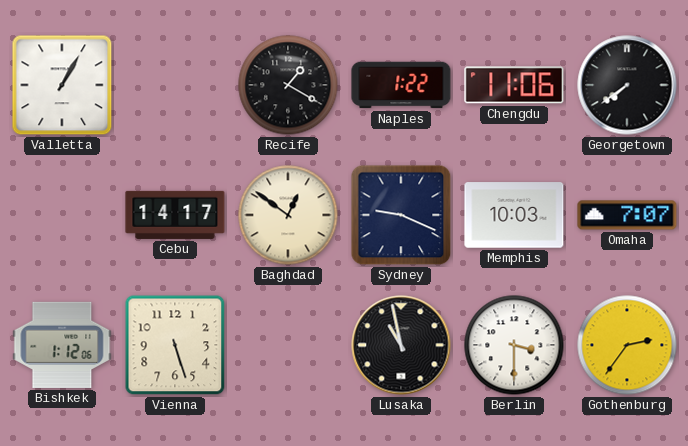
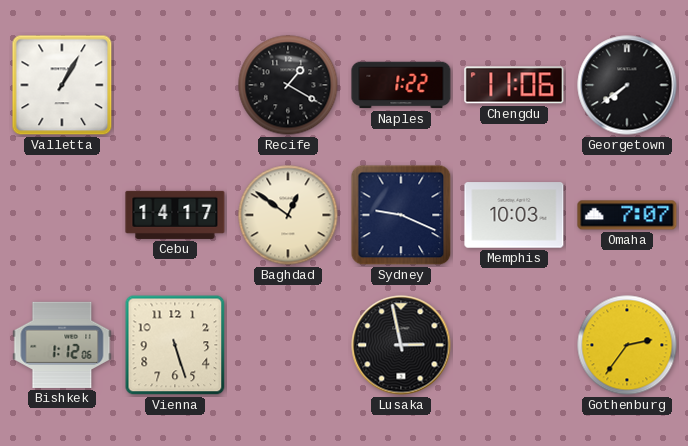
Lusaka: 10:58 -> 2:58 (401, 345)
Berlin: 3:30 -> none (514, 345)
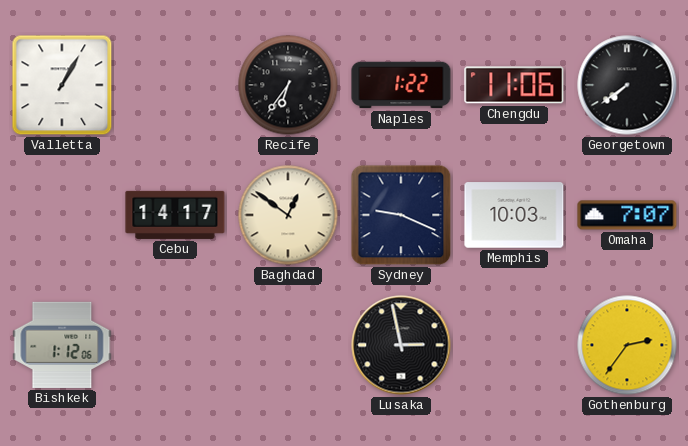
Recife: 1:20 -> 6:36 (288, 85)
Vienna: 5:27 -> none (175, 345)
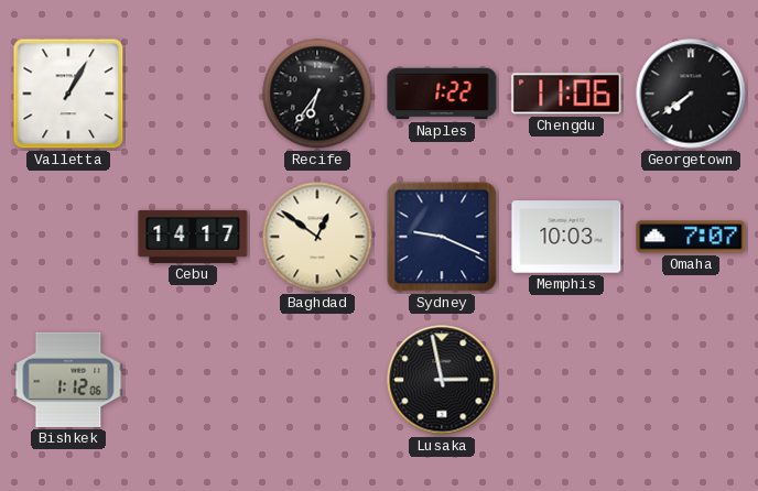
Gothenburg: 2:36 -> none (627, 345)
